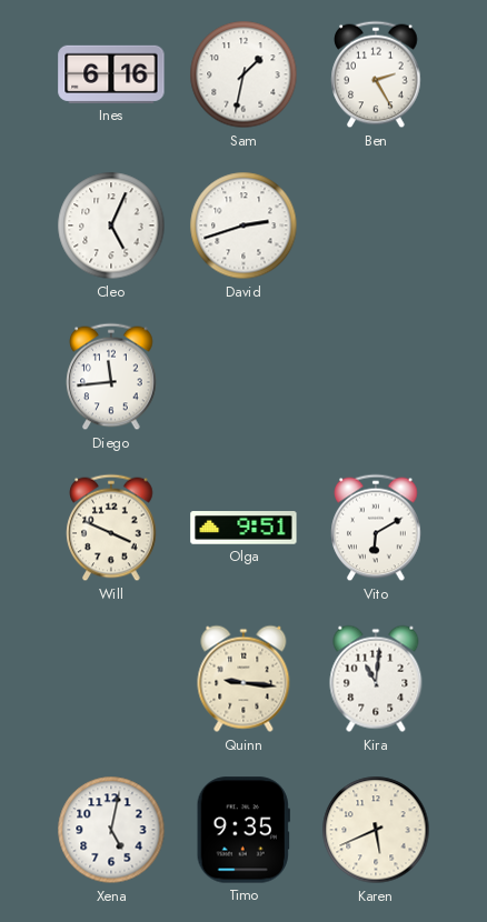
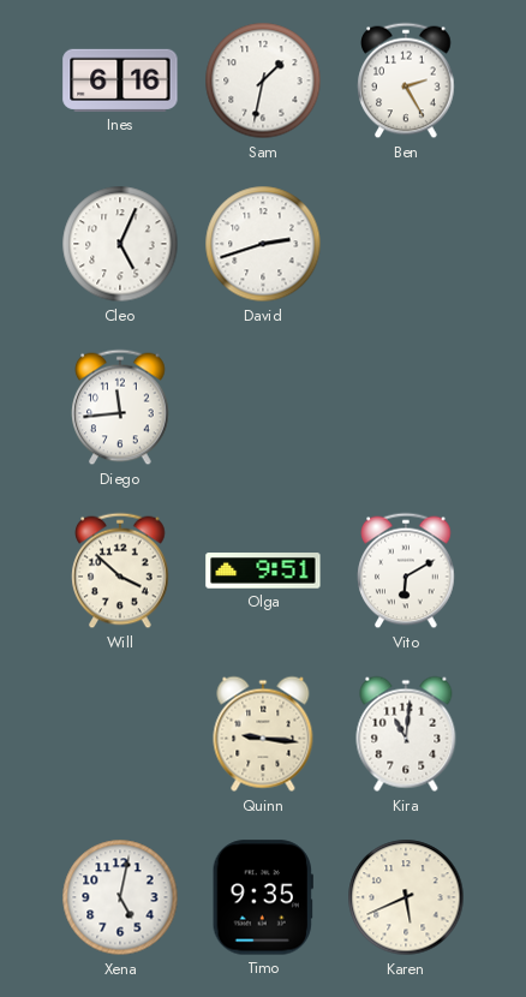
Will: 3:49 -> 3:52 (120, 571)
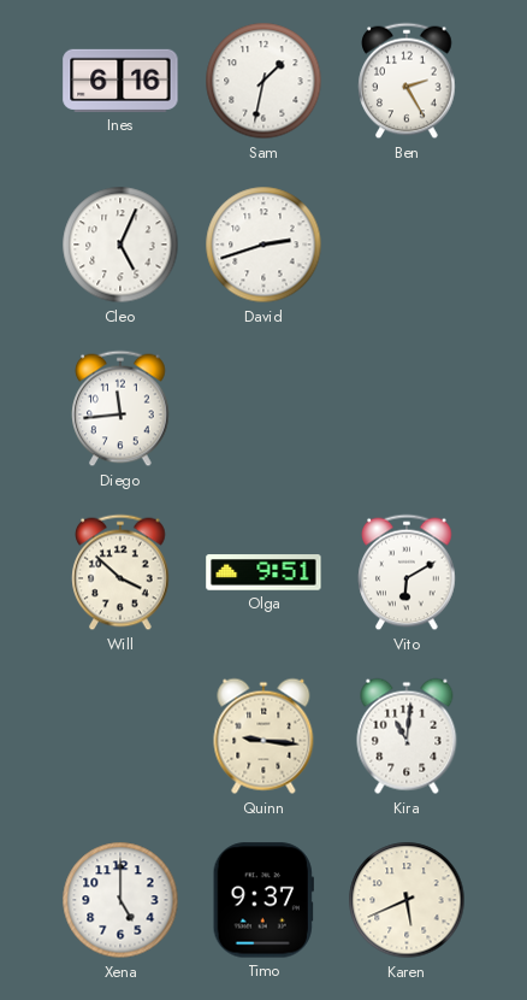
Xena: 5:02 -> 5:00 (120, 900)
Timo: 9:35 -> 9:37 (263, 900)
